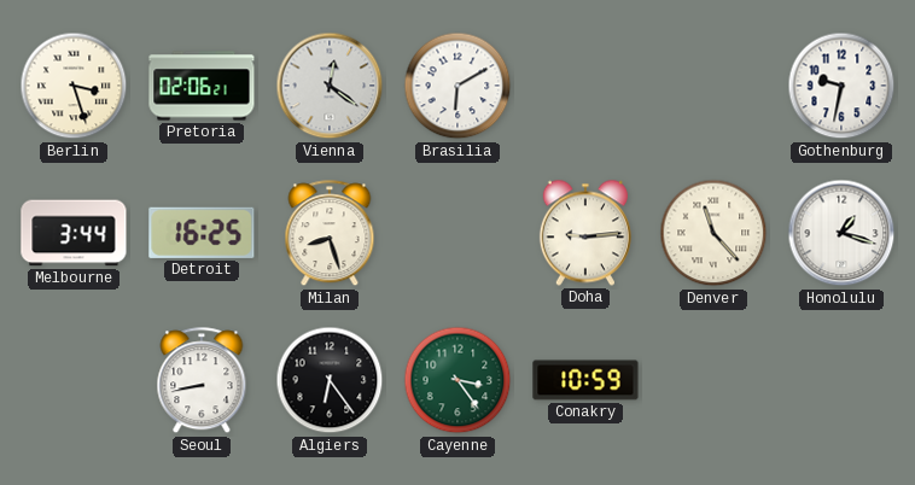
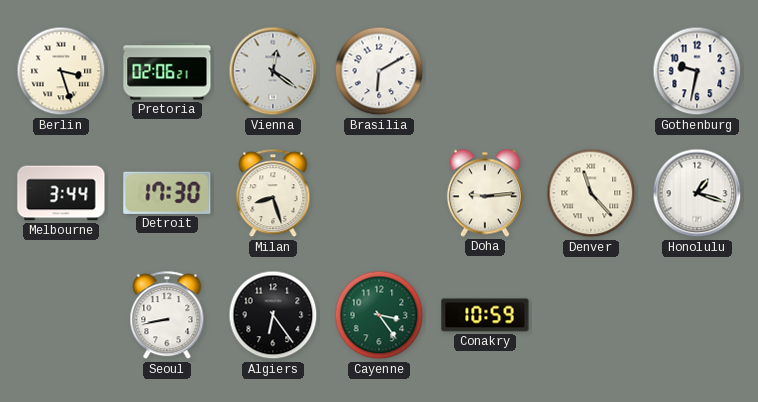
Detroit: 16:25 -> 17:30 (167, 193)
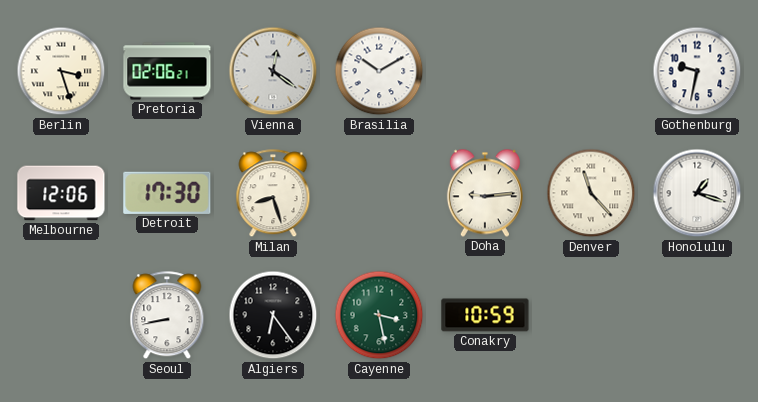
Brasilia: 6:10 -> 10:10 (379, 71)
Melbourne: 3:44 -> 12:06 (61, 193)
Cayenne: 3:24 -> 3:28 (379, 315)
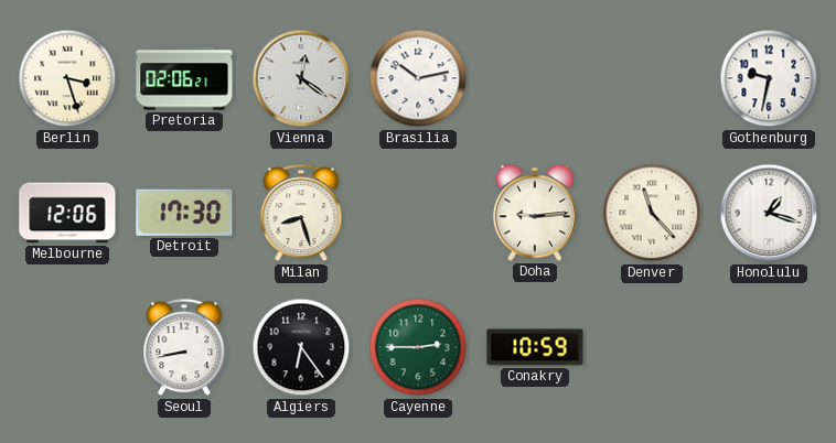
Brasilia: 10:10 -> 10:13 (418, 78)
Cayenne: 3:28 -> 2:45 (418, 347)
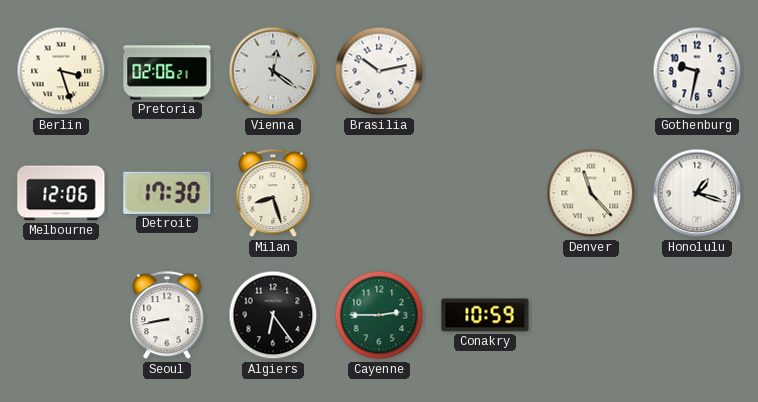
Doha: 9:14 -> none (535, 213)
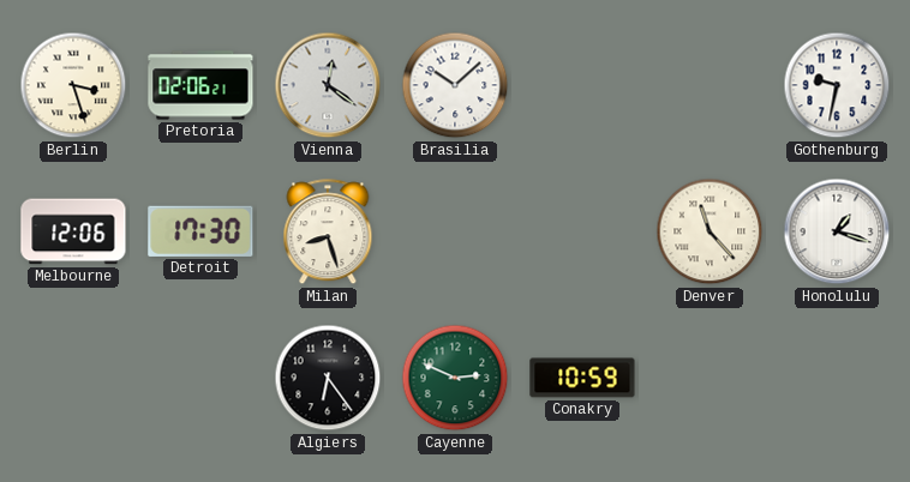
Brasilia: 10:13 -> 10:08 (455, 85)
Seoul: 8:43 -> none (167, 316)
Cayenne: 2:45 -> 2:49 (455, 378)
